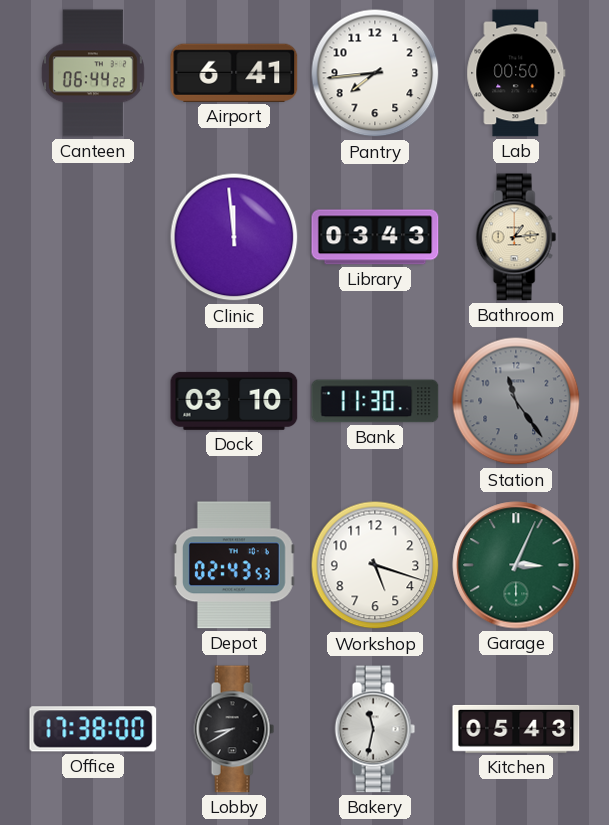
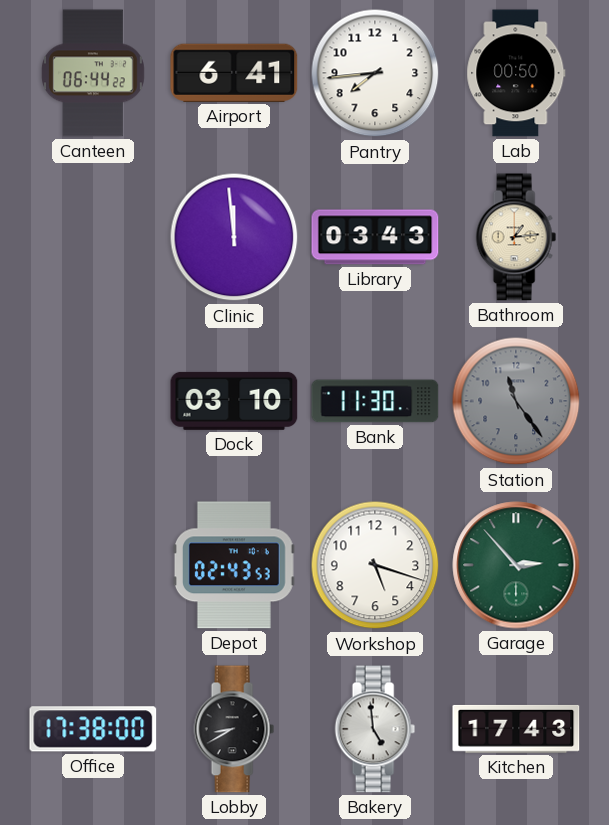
Garage: 3:04 -> 2:53 (516, 565)
Bakery: 11:32 -> 4:59 (375, 729)
Kitchen: 05:43 -> 17:43 (516, 729)
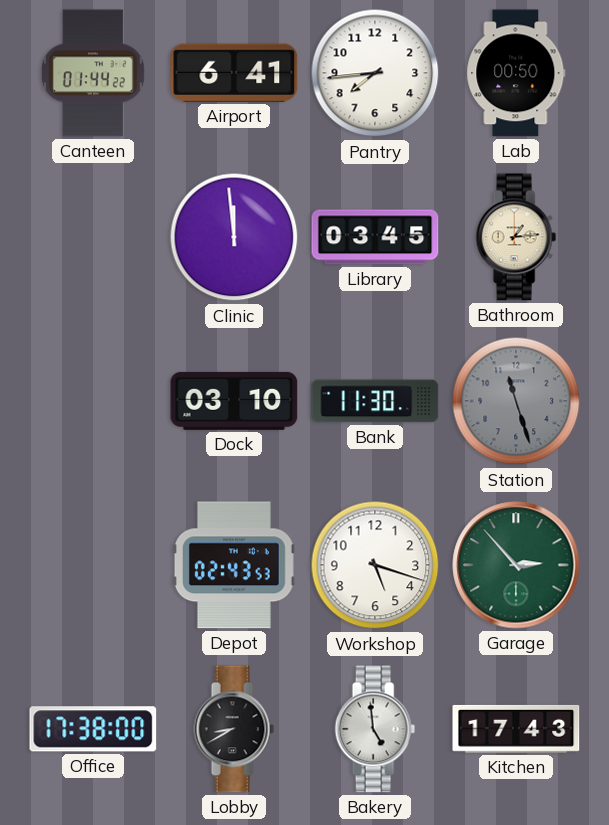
Canteen: 06:44 -> 01:44 (93, 73)
Library: 03:43 -> 03:45 (375, 237)
Station: 11:24 -> 11:27 (516, 401)
